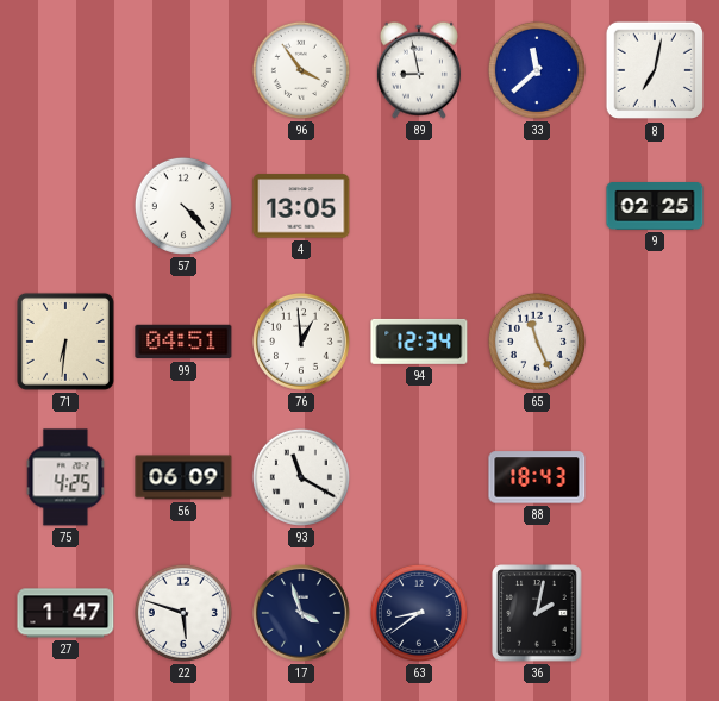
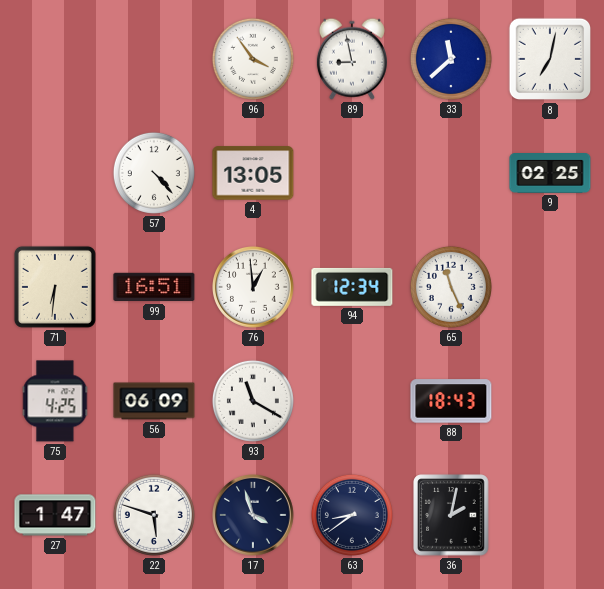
99: 04:51 -> 16:51 (154, 287)
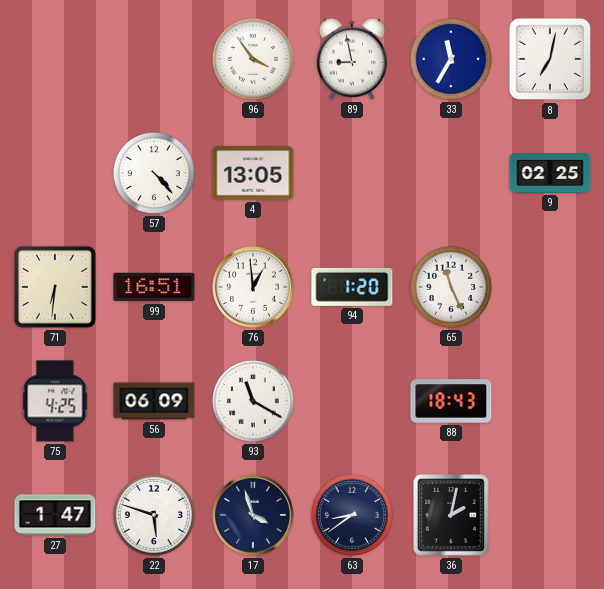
33: 11:38 -> 11:35 (451, 59)
94: 12:34 -> 1:20 (352, 287)
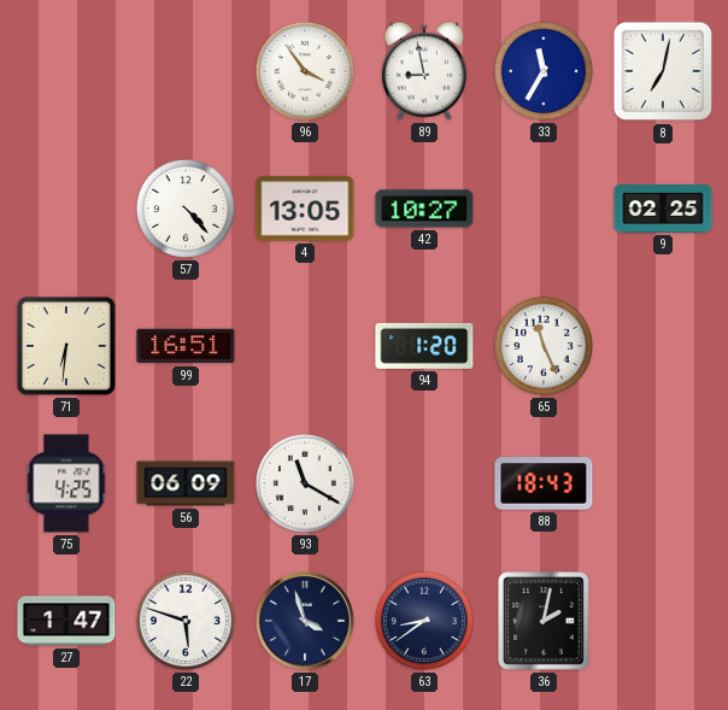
42: none -> 10:27 (424, 209)
76: 12:59 -> none (254, 288)
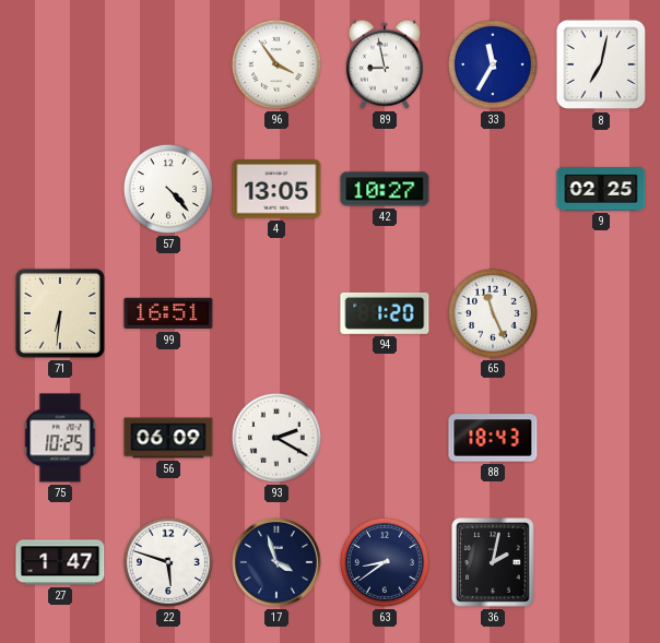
75: 4:25 -> 10:25 (60, 438)
93: 11:20 -> 2:20 (276, 438)
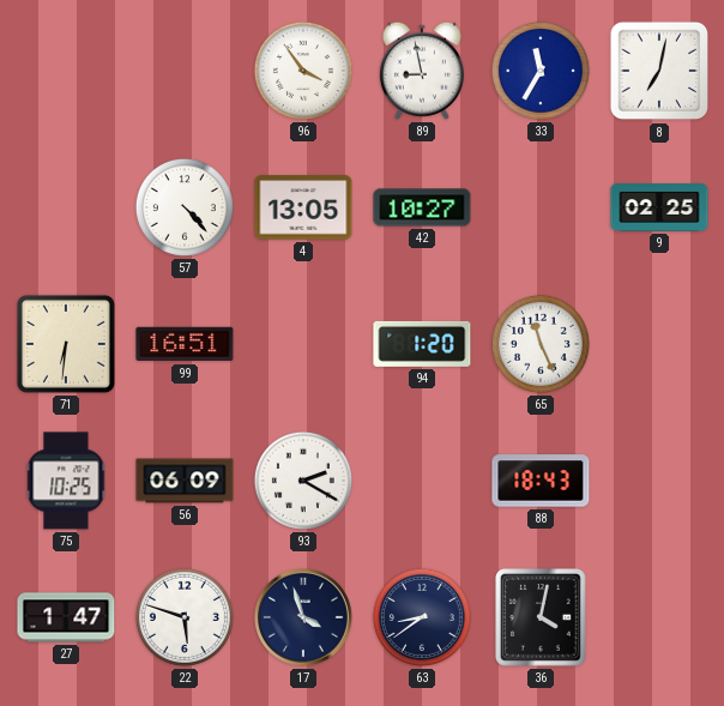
36: 2:02 -> 4:02 (541, 617)
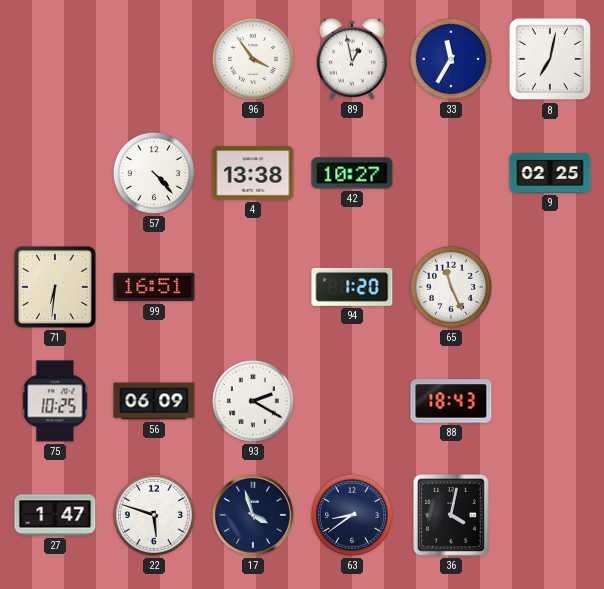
89: 8:58 -> 12:58 (352, 59)
4: 13:05 -> 13:38 (253, 173)
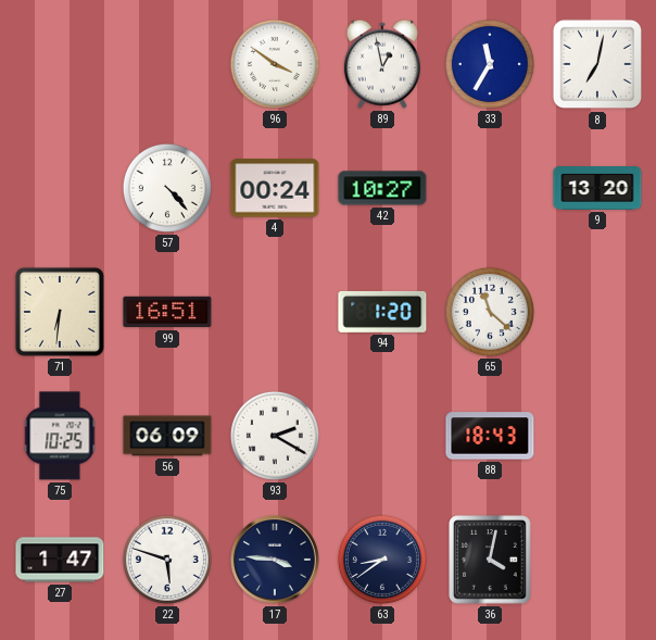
96: 3:54 -> 3:51 (275, 64)
4: 13:38 -> 00:24 (275, 188)
9: 02:25 -> 13:20 (597, 189)
65: 11:26 -> 11:22 (490, 312)
17: 3:57 -> 3:46 (276, 561)
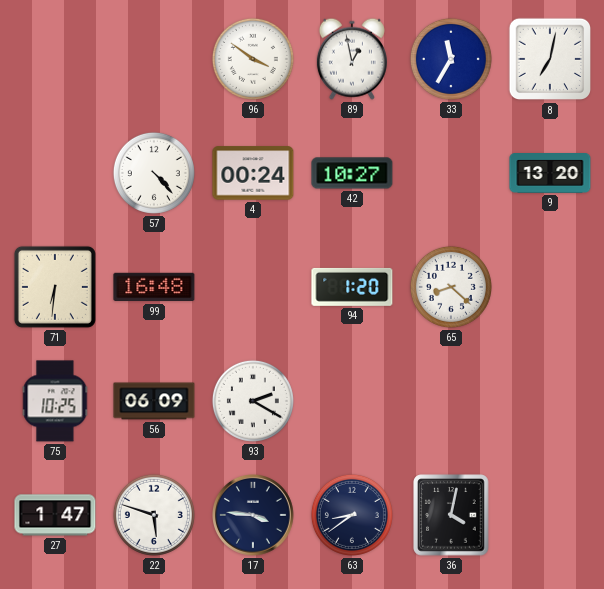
99: 16:51 -> 16:48 (154, 287)
65: 11:22 -> 8:22 (451, 287)
88: 18:43 -> none (490, 436)
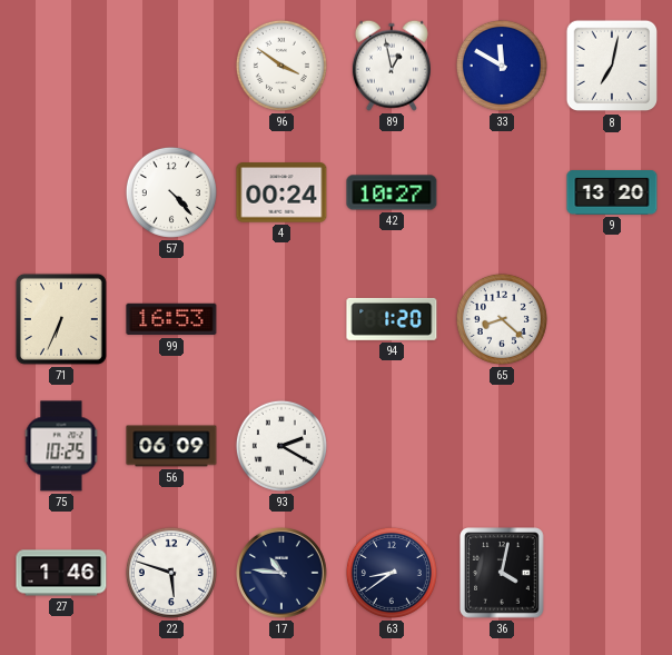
33: 11:35 -> 11:50 (502, 66)
71: 6:31 -> 6:34 (61, 319)
99: 16:48 -> 16:53 (171, 319)
27: 1:47 -> 1:46 (61, 573)
17: 3:46 -> 10:46 (283, 574)
